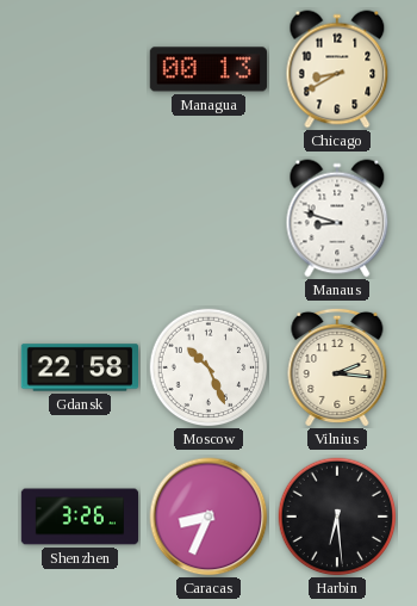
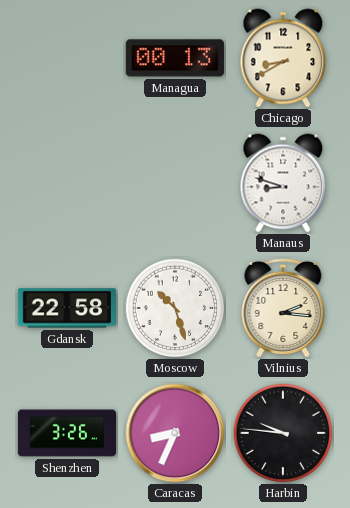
Moscow: 10:26 -> 10:27 (175, 308)
Harbin: 6:29 -> 9:46 (283, 433)
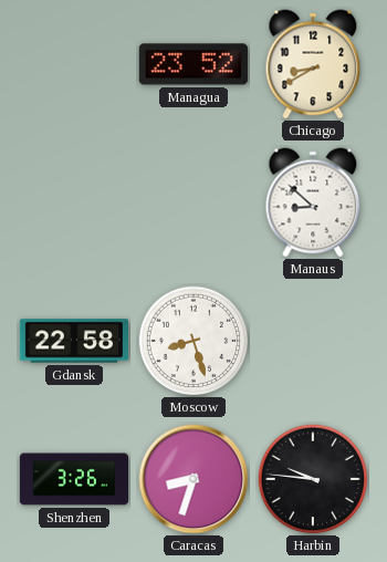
Managua: 00:13 -> 23:52 (193, 64)
Manaus: 8:48 -> 8:52 (313, 202)
Moscow: 10:27 -> 8:27 (193, 341)
Vilnius: 2:16 -> none (283, 308)
Caracas: 8:34 -> 8:33 (193, 479)
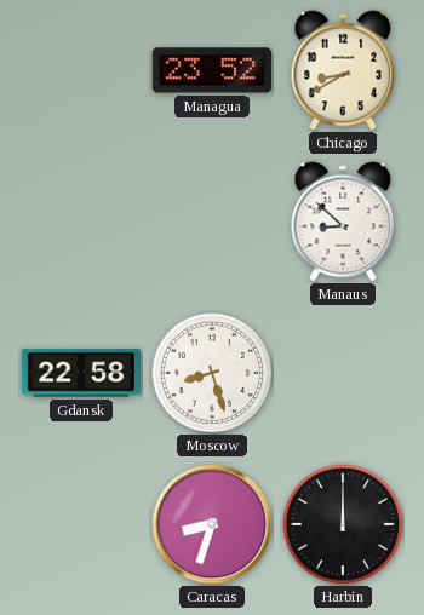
Shenzhen: 3:26 -> none (74, 479)
Harbin: 9:46 -> 12:00 (343, 524)
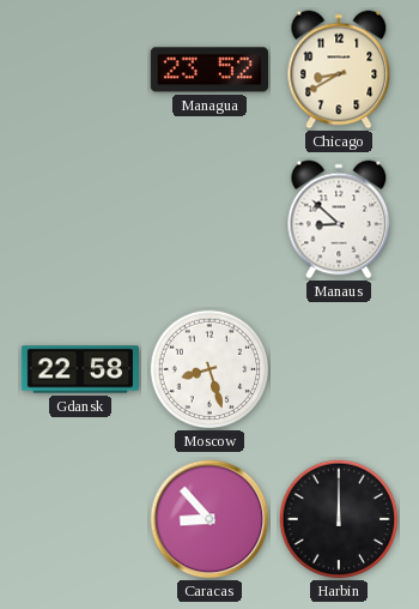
Caracas: 8:33 -> 8:53 (209, 519)
